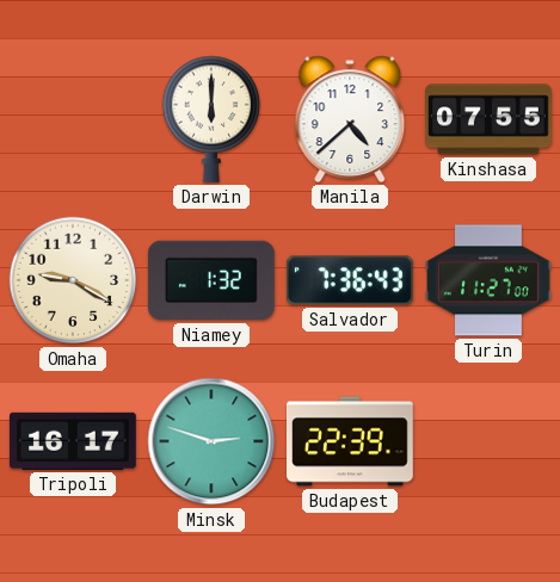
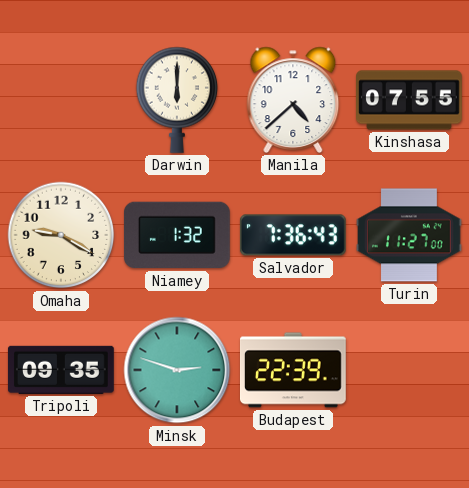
Tripoli: 16:17 -> 09:35 (61, 370)
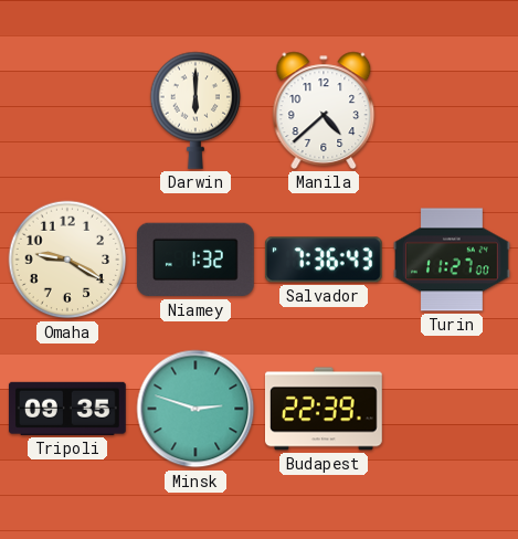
Kinshasa: 07:55 -> none (410, 100)
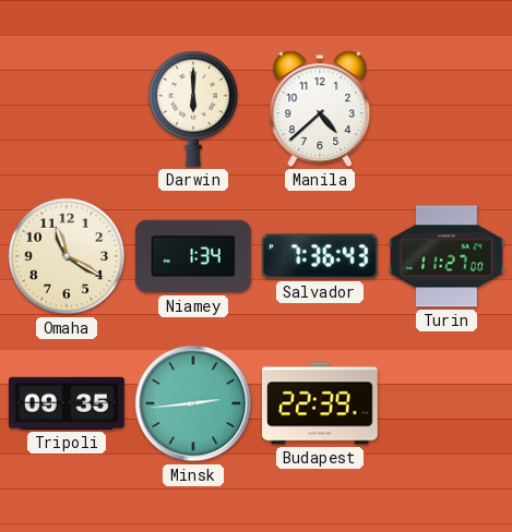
Omaha: 9:20 -> 11:20 (67, 256)
Niamey: 1:32 -> 1:34 (193, 256)
Minsk: 2:48 -> 2:44 (193, 403)
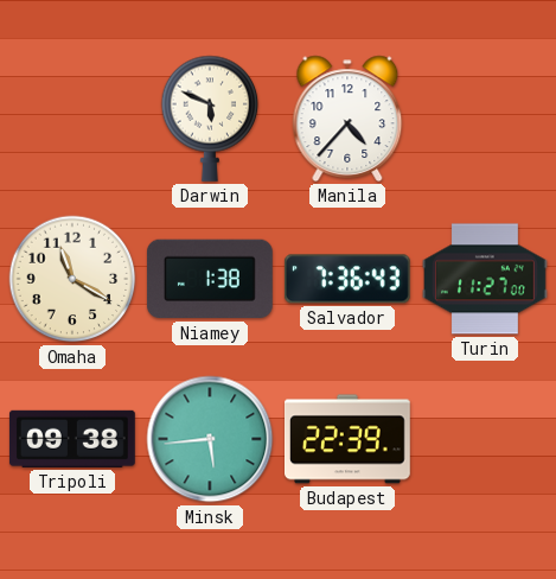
Darwin: 6:00 -> 5:49 (210, 119)
Manila: 4:38 -> 4:37 (347, 119)
Niamey: 1:34 -> 1:38 (210, 279)
Tripoli: 09:35 -> 09:38 (72, 439)
Minsk: 2:44 -> 5:44 (210, 439)
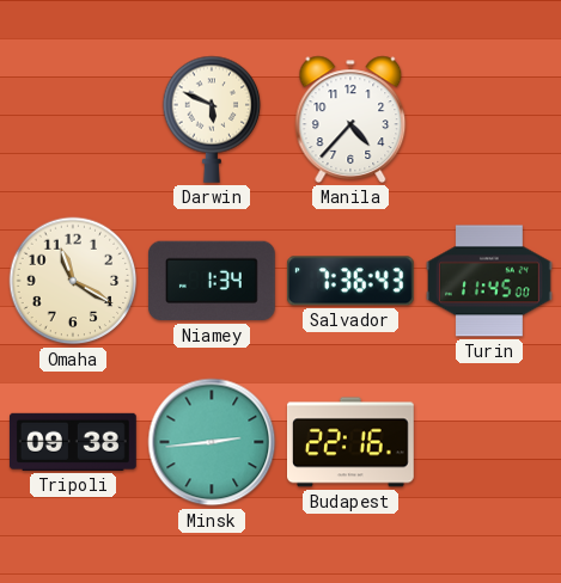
Niamey: 1:38 -> 1:34 (212, 281)
Turin: 11:27 -> 11:45 (490, 281)
Minsk: 5:44 -> 2:44 (212, 442)
Budapest: 22:39 -> 22:16 (352, 442)
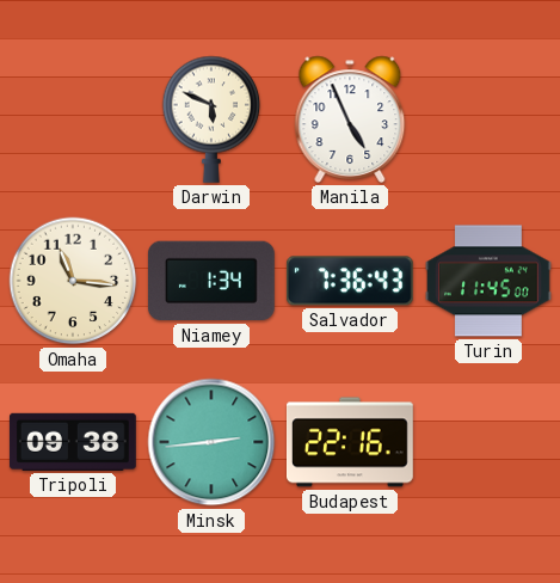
Manila: 4:37 -> 4:56 (350, 119)
Omaha: 11:20 -> 11:16 (73, 281)
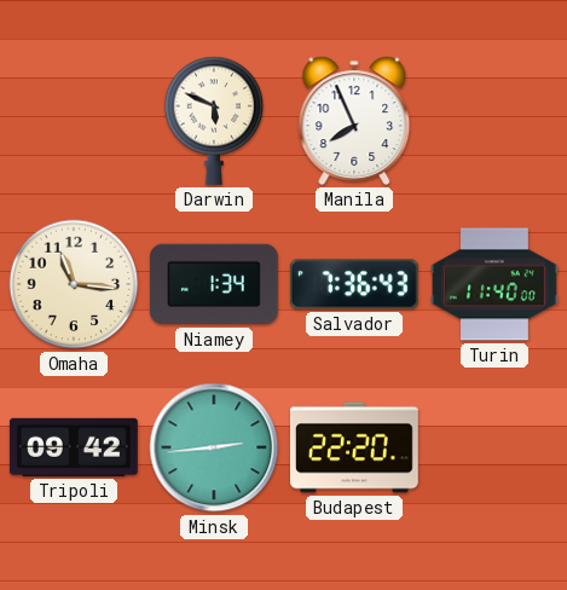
Manila: 4:56 -> 7:56 (354, 121)
Turin: 11:45 -> 11:40 (496, 284)
Tripoli: 09:38 -> 09:42 (74, 447)
Budapest: 22:16 -> 22:20 (355, 447)
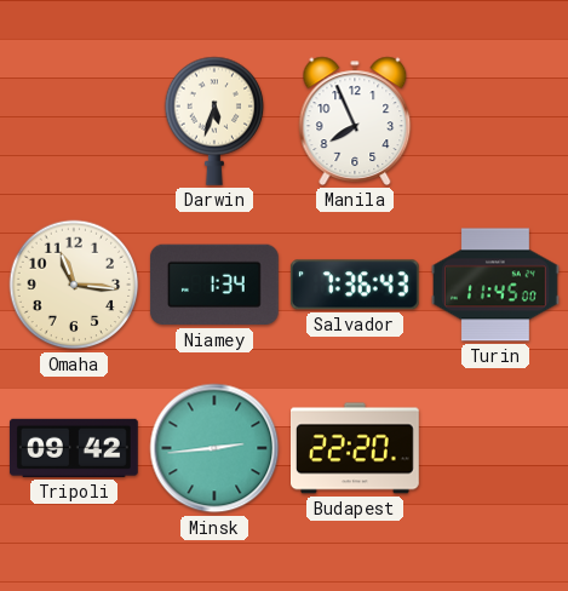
Darwin: 5:49 -> 5:33 (214, 121)
Turin: 11:40 -> 11:45 (497, 285)
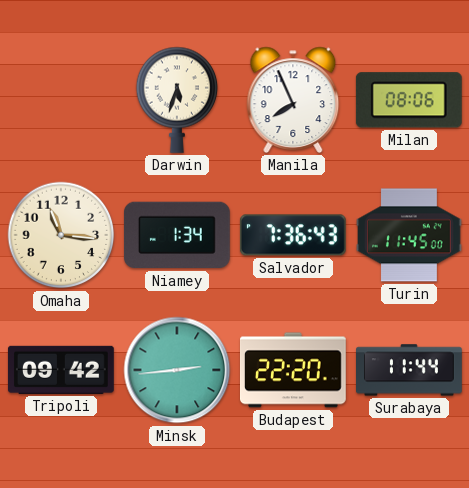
Milan: none -> 08:06 (409, 100)
Surabaya: none -> 11:44 (410, 370)
